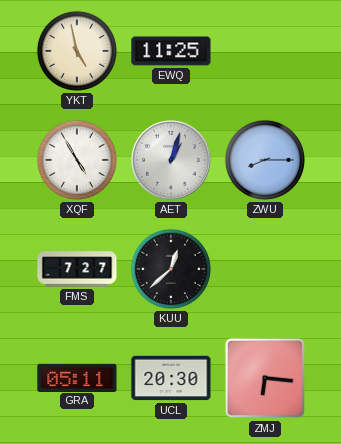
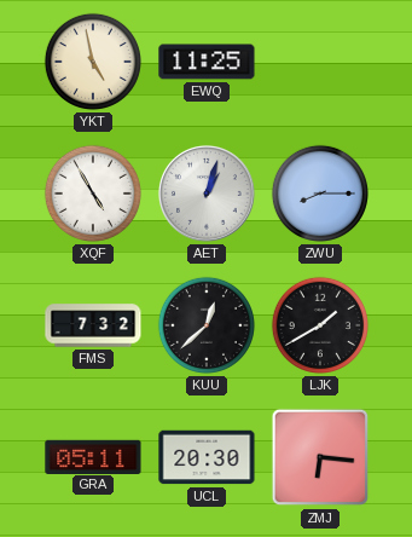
FMS: 7:27 -> 7:32 (93, 325)
LJK: none -> 1:40 (320, 325)
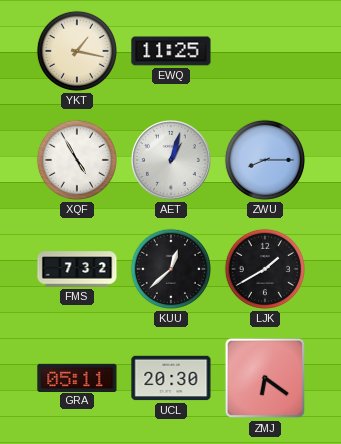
YKT: 4:58 -> 1:17 (77, 51)
ZMJ: 6:16 -> 6:21 (265, 378)
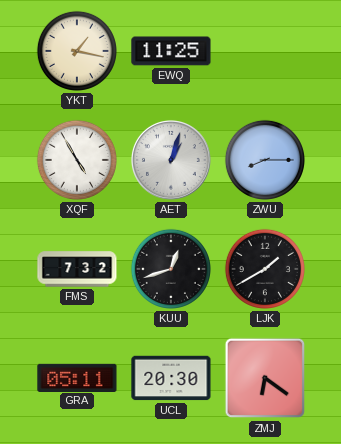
KUU: 12:38 -> 12:42 (171, 269)
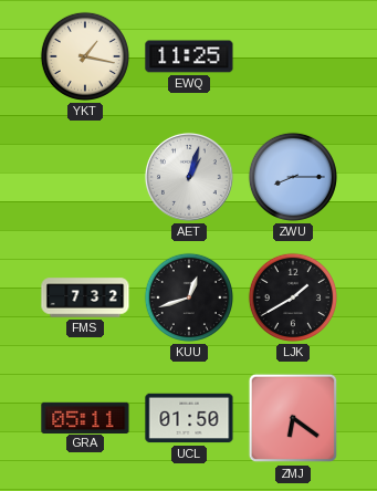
XQF: 4:55 -> none (77, 160)
UCL: 20:30 -> 01:50 (189, 418)
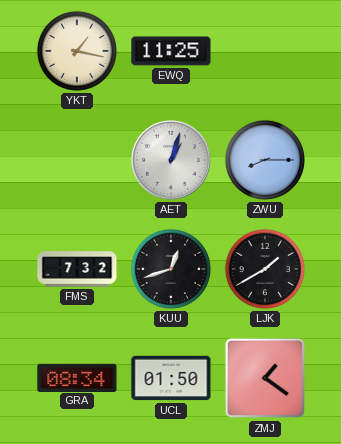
GRA: 05:11 -> 08:34 (77, 377)
ZMJ: 6:21 -> 1:21 (265, 378)
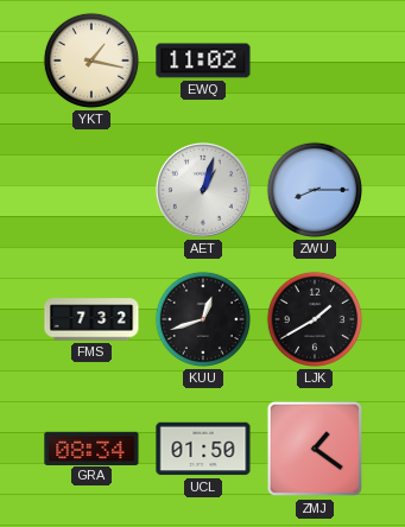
EWQ: 11:25 -> 11:02 (203, 61)
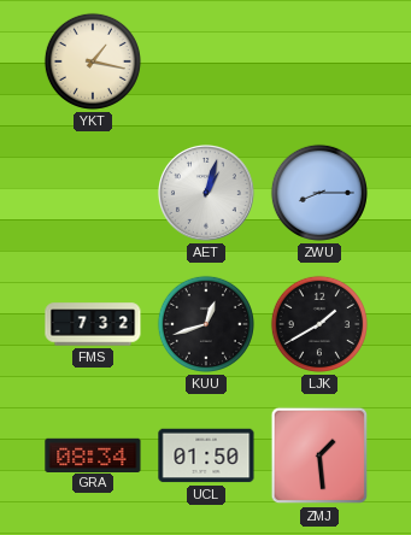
EWQ: 11:02 -> none (203, 61)
ZMJ: 1:21 -> 1:29 (319, 455)
